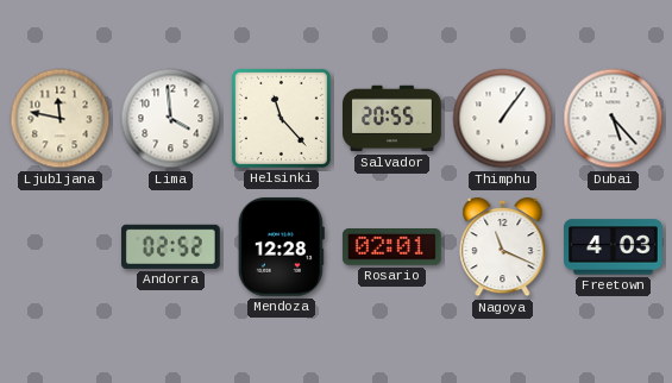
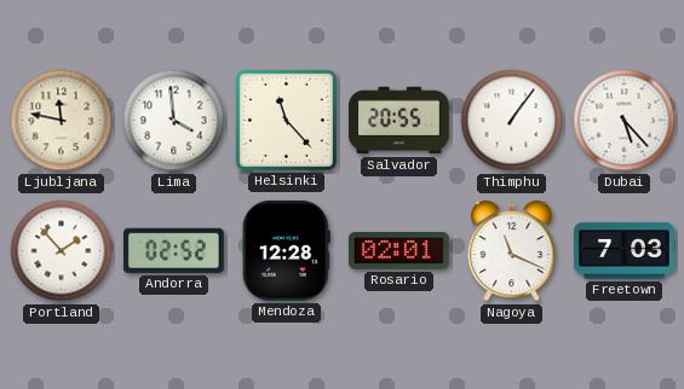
Portland: none -> 1:53 (62, 251)
Freetown: 4:03 -> 7:03 (625, 251)
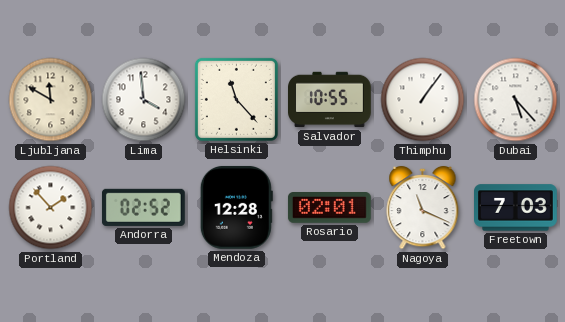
Ljubljana: 11:47 -> 11:50 (51, 100)
Salvador: 20:55 -> 10:55 (330, 100)
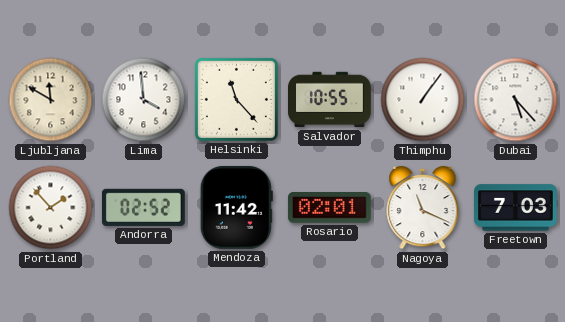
Mendoza: 12:28 -> 11:42 (236, 208)
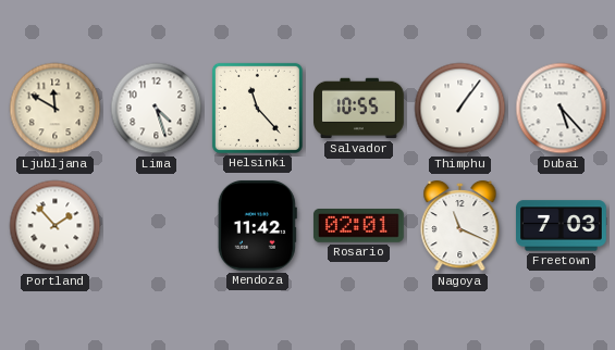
Lima: 3:59 -> 4:27 (157, 109)
Andorra: 02:52 -> none (143, 207)
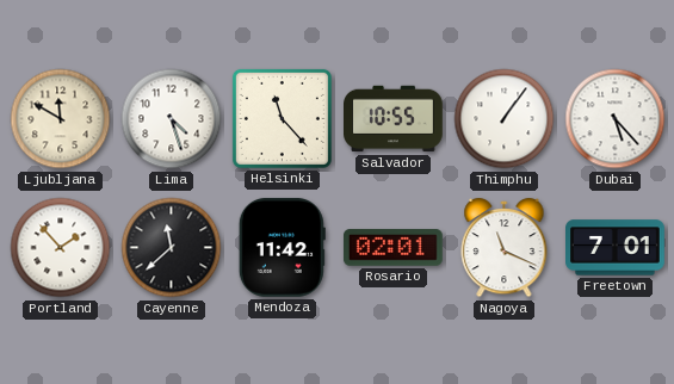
Cayenne: none -> 11:38 (172, 248)
Freetown: 7:03 -> 7:01 (616, 248)
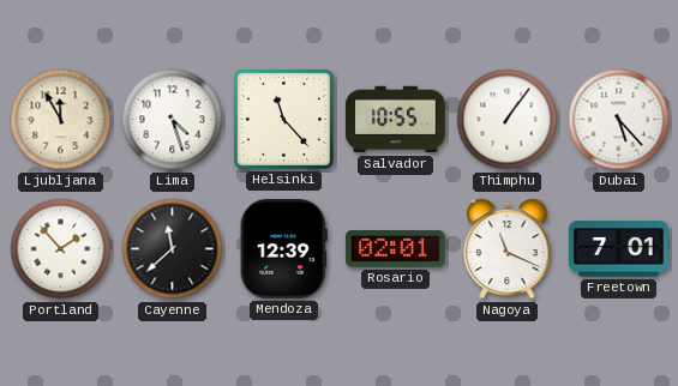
Ljubljana: 11:50 -> 11:55 (61, 120)
Mendoza: 11:42 -> 12:39 (283, 249)
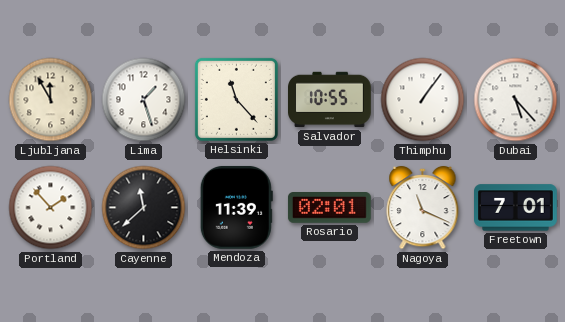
Lima: 4:27 -> 1:27 (144, 100)
Mendoza: 12:39 -> 11:39 (236, 208)
